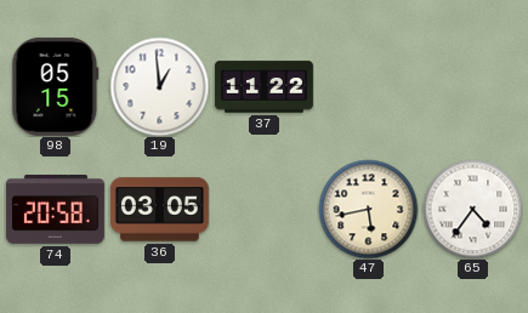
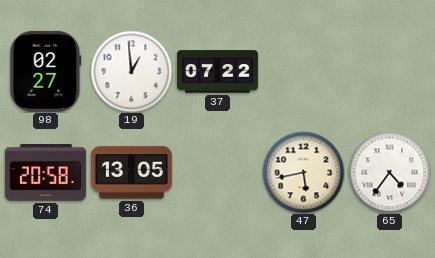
98: 05:15 -> 02:27 (46, 71)
37: 11:22 -> 07:22 (217, 72)
36: 03:05 -> 13:05 (131, 173)
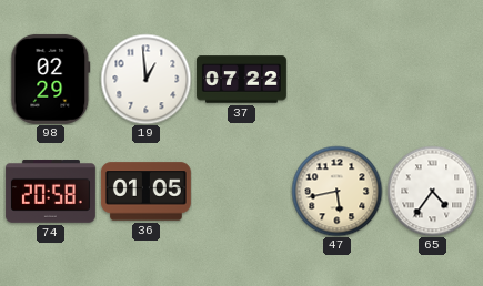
98: 02:27 -> 02:29 (51, 79)
36: 13:05 -> 01:05 (145, 192)
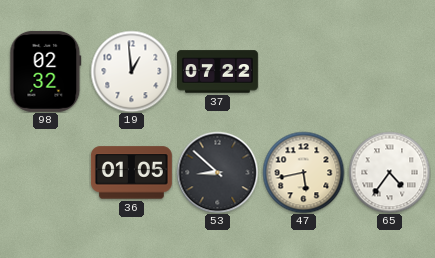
98: 02:29 -> 02:32 (46, 71)
74: 20:58 -> none (50, 192)
53: none -> 8:52 (217, 172)
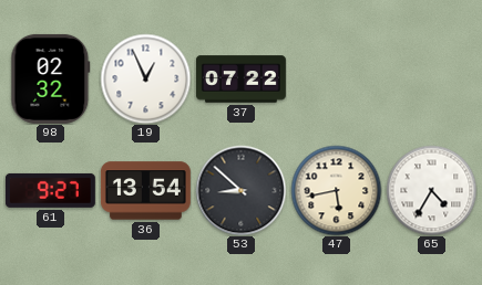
19: 12:59 -> 12:56 (145, 78)
61: none -> 9:27 (50, 190)
36: 01:05 -> 13:54 (145, 191)
65: 4:36 -> 4:35 (431, 190)
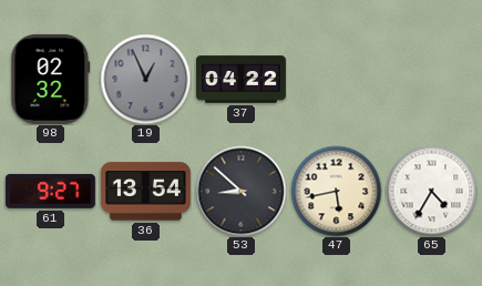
19 dial: white -> grey (145, 79)
37: 07:22 -> 04:22 (240, 80)
